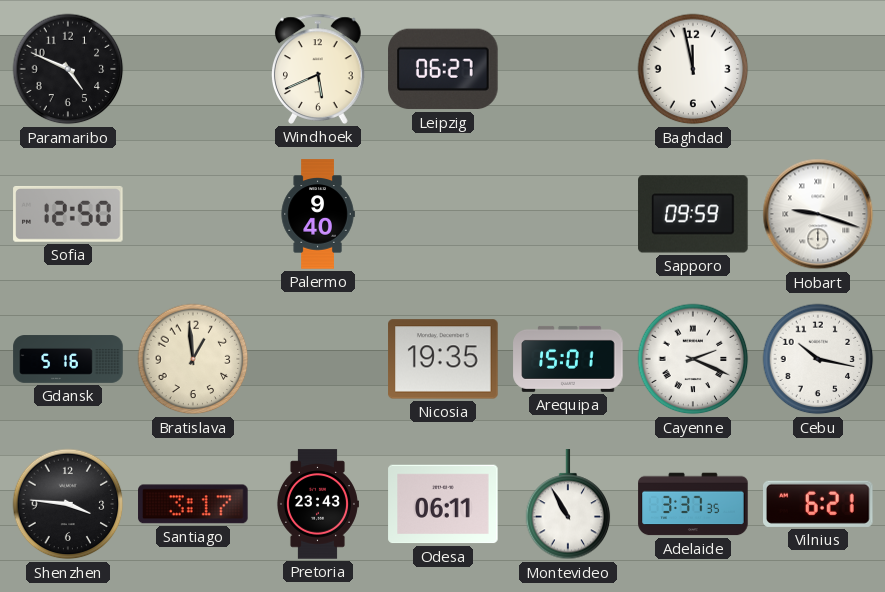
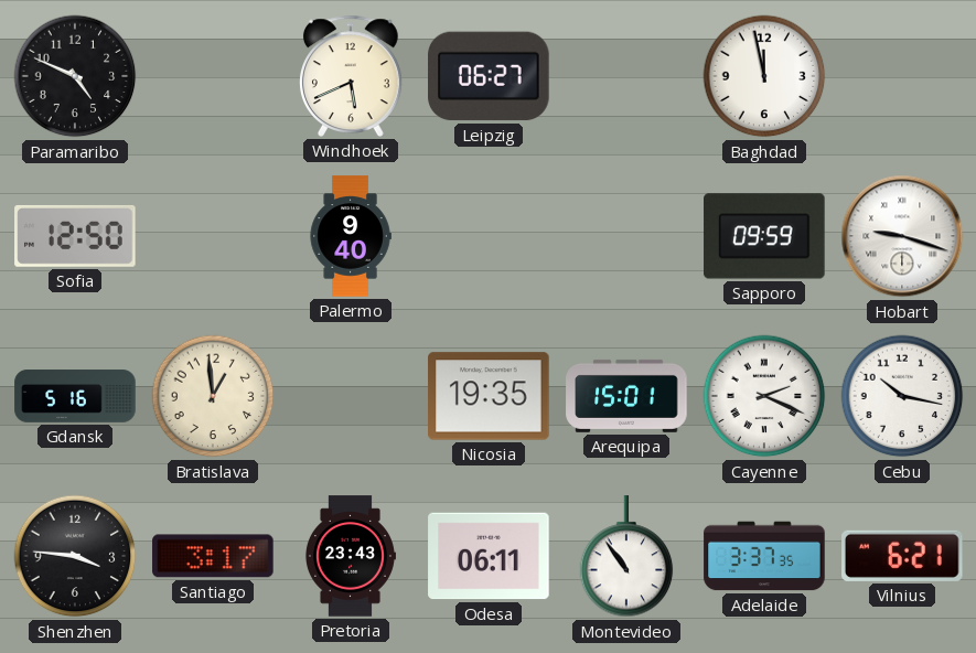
Montevideo: 10:55 -> 10:54 (626, 557)
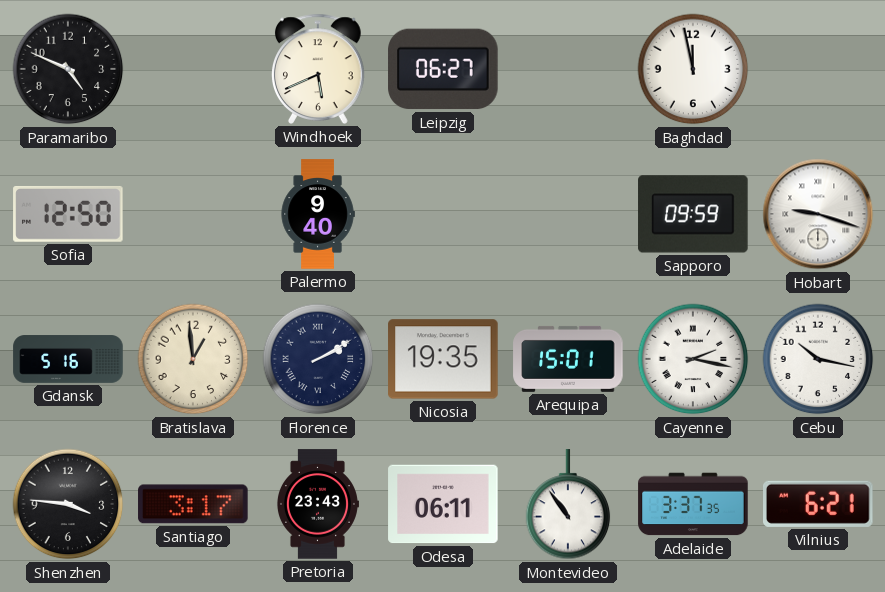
Florence: none -> 2:10 (318, 359)
Cayenne: 2:19 -> 2:17 (693, 359)
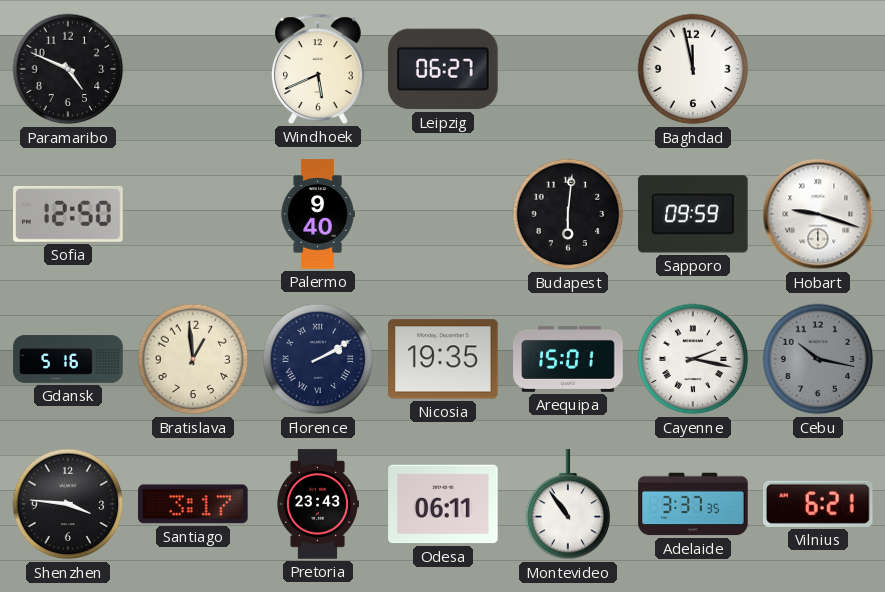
Budapest: none -> 6:01 (568, 214)
Cebu dial: white -> grey (818, 359)
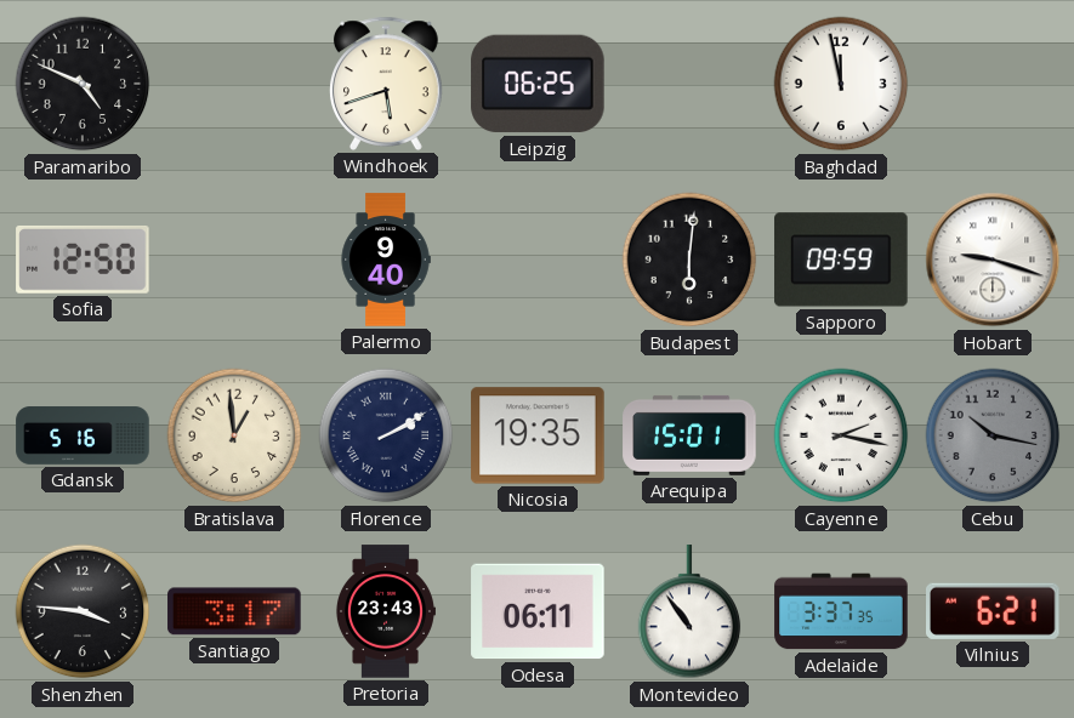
Windhoek: 5:41 -> 5:42 (387, 84)
Leipzig: 06:27 -> 06:25 (538, 84)
